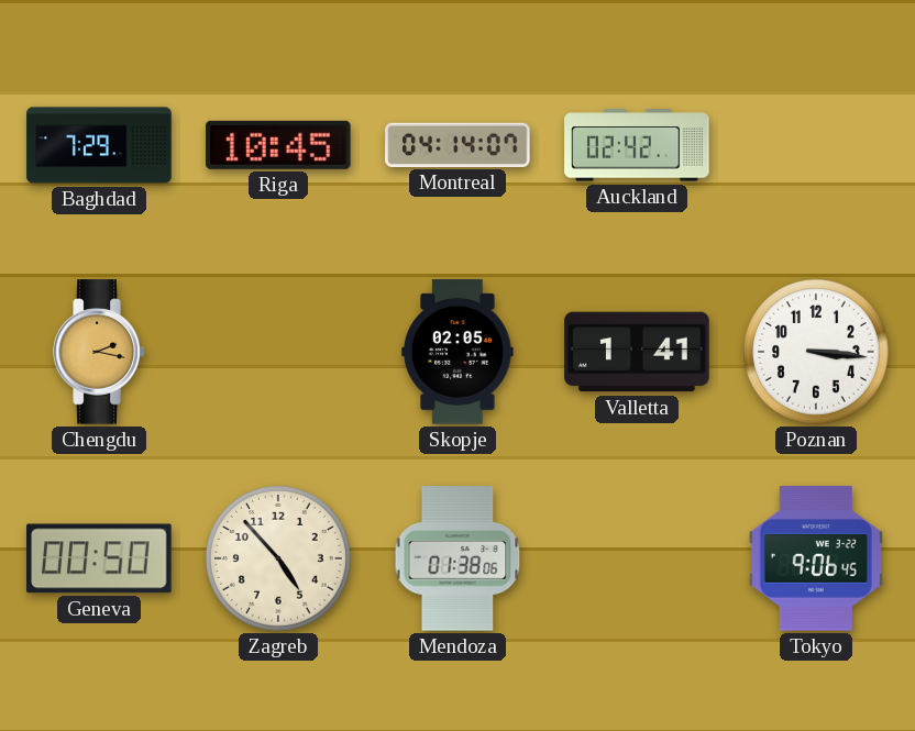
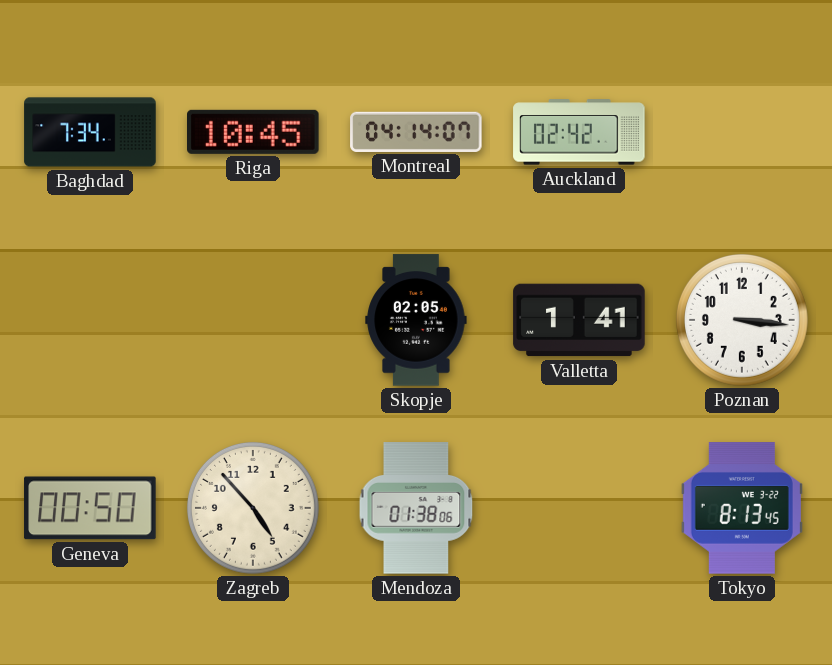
Baghdad: 7:29 -> 7:34 (90, 132)
Chengdu: 2:17 -> none (99, 352)
Tokyo: 9:06 -> 8:13 (742, 508)
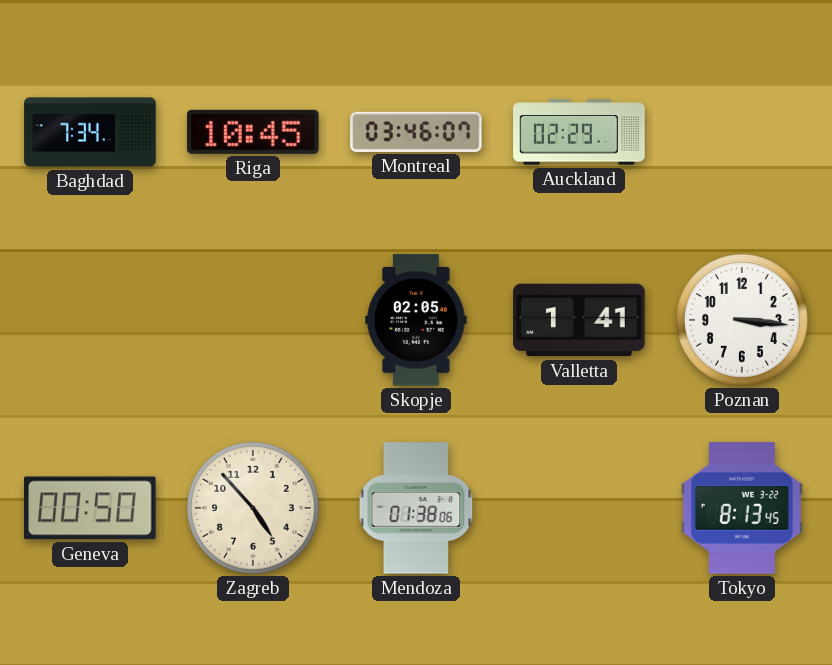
Montreal: 04:14 -> 03:46 (416, 132)
Auckland: 02:42 -> 02:29 (579, 132)
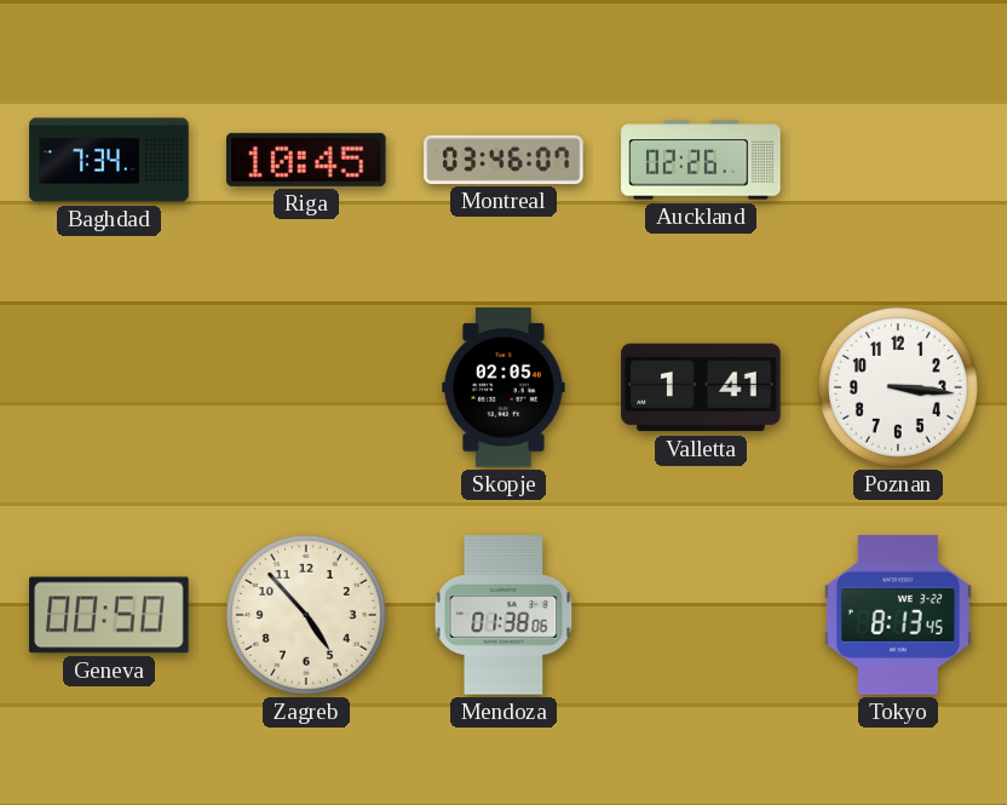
Auckland: 02:29 -> 02:26 (701, 160)
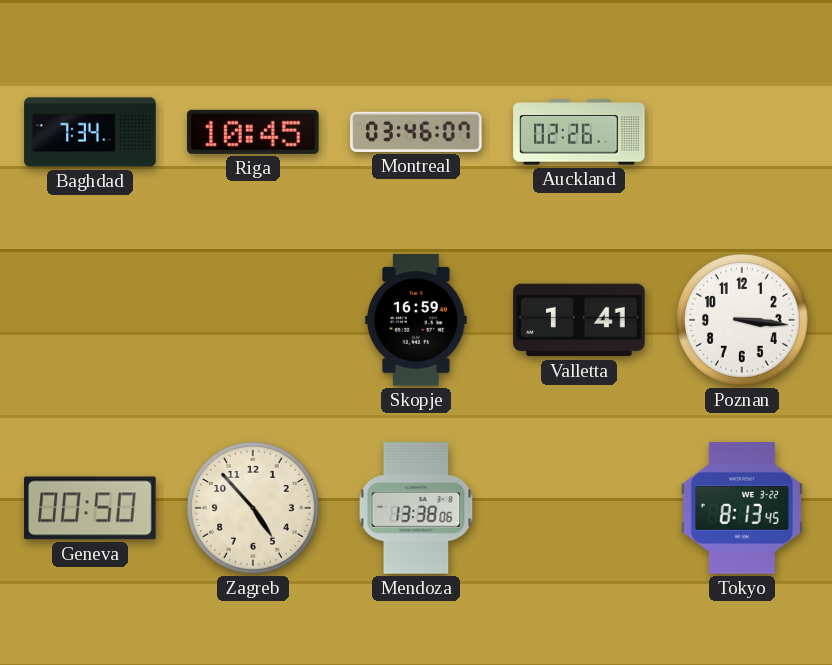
Skopje: 02:05 -> 16:59 (416, 320)
Mendoza: 01:38 -> 13:38 (416, 508)
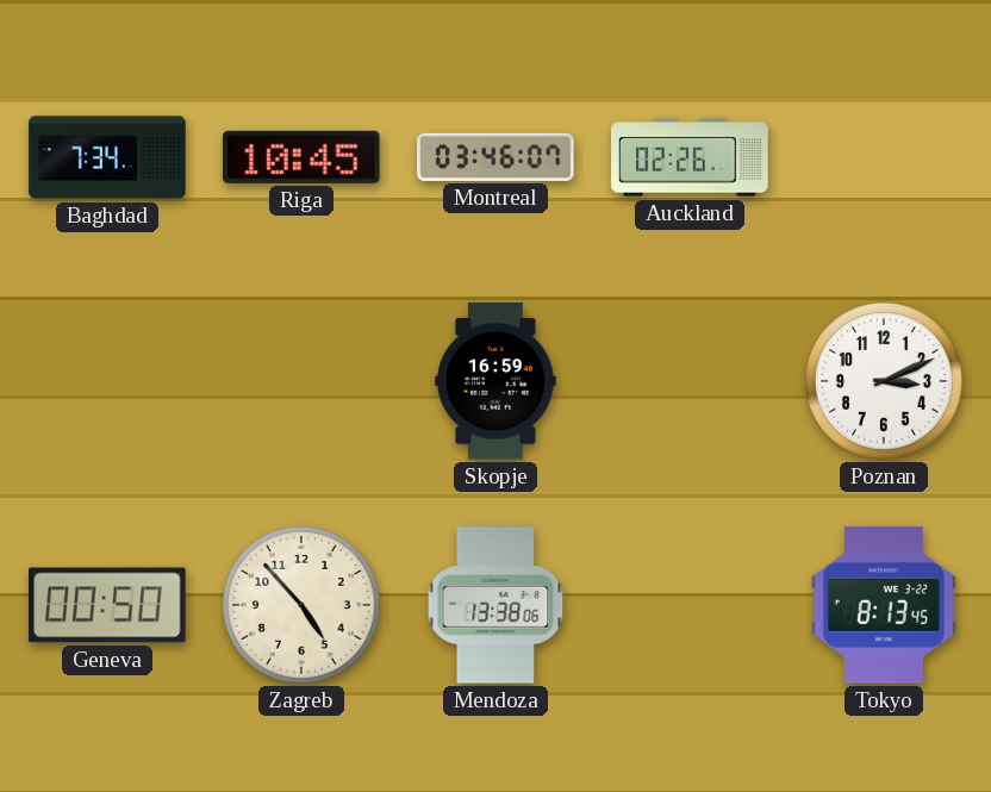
Valletta: 1:41 -> none (579, 320)
Poznan: 3:16 -> 3:11 (884, 381)
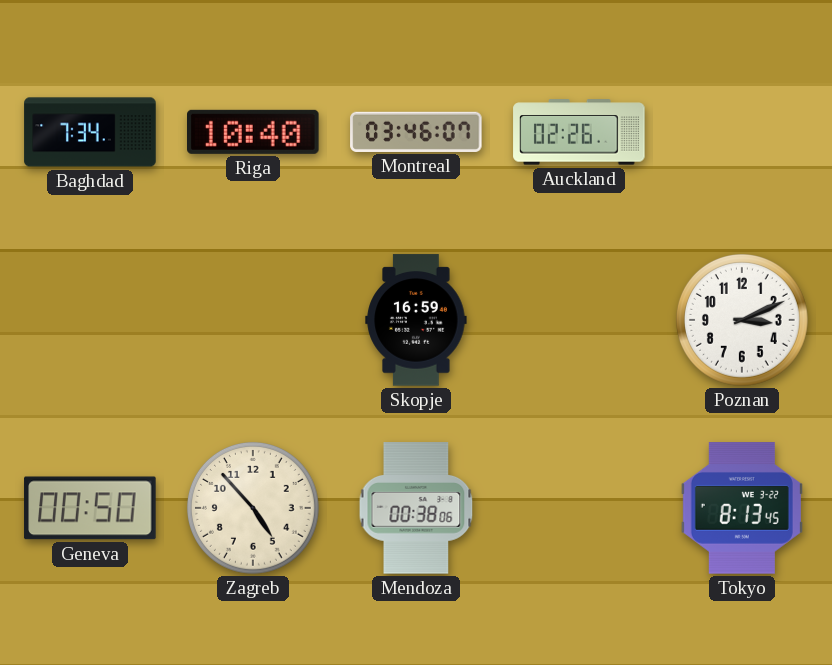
Riga: 10:45 -> 10:40 (254, 132)
Mendoza: 13:38 -> 00:38 (416, 508)
